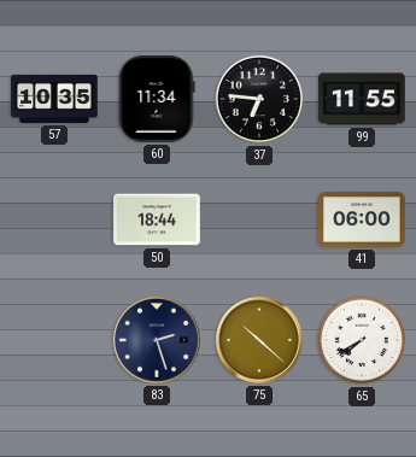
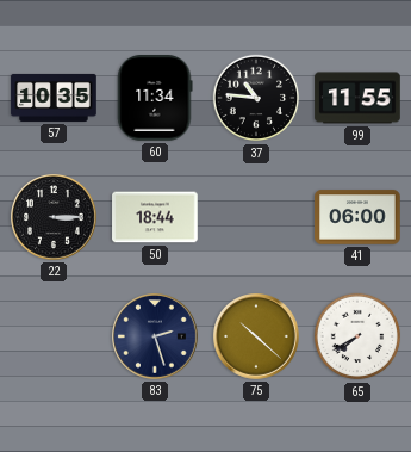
37: 6:46 -> 10:46 (256, 98)
22: none -> 3:15 (55, 218)
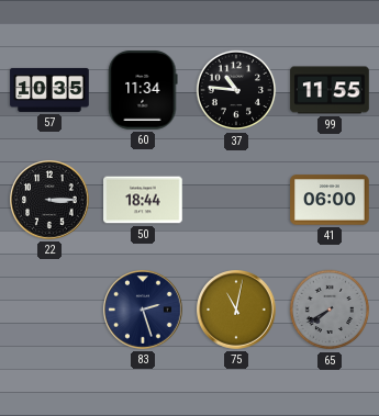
75: 10:22 -> 11:02 (237, 311)
65 dial: white -> grey (330, 310)
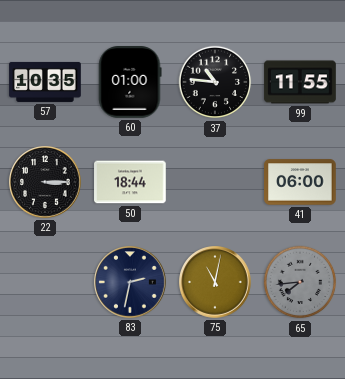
60: 11:34 -> 01:00 (130, 82)
83: 2:27 -> 2:32 (131, 283)
65: 7:40 -> 7:44 (300, 282)
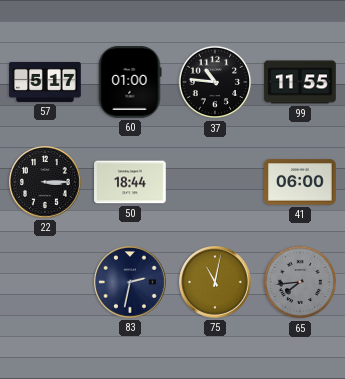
57: 10:35 -> 5:17 (45, 82)
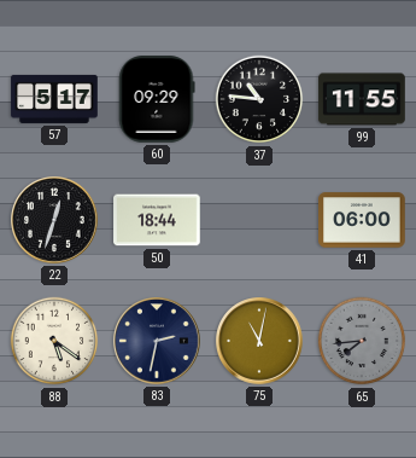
60: 01:00 -> 09:29 (157, 99)
22: 3:15 -> 12:33 (55, 221)
88: none -> 5:21 (54, 341)
